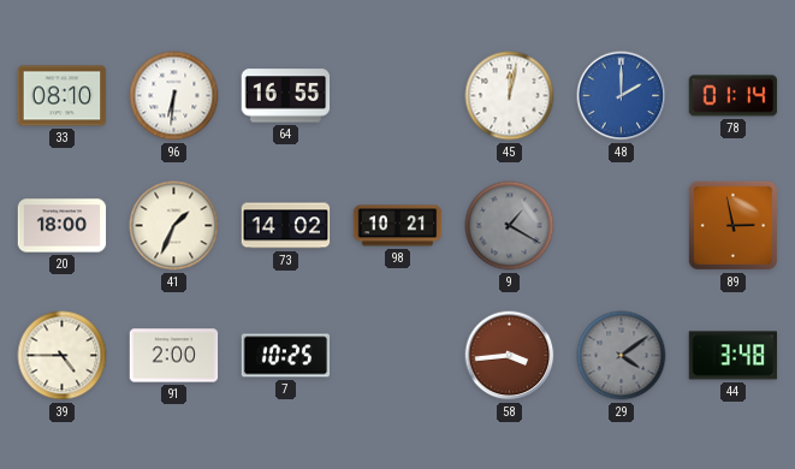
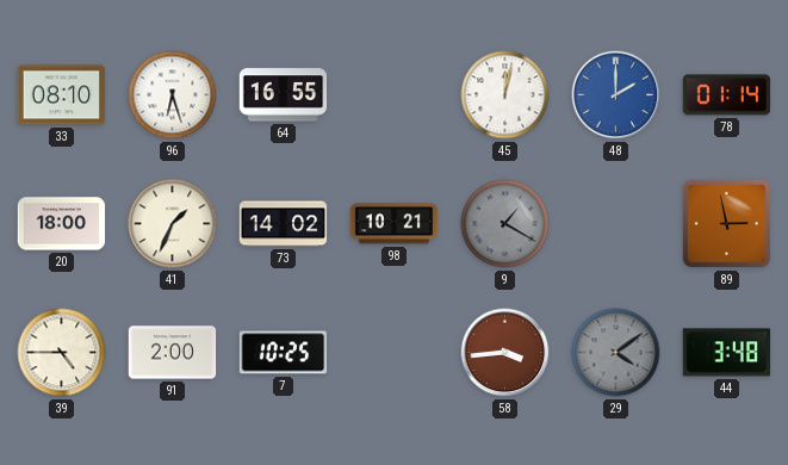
96: 6:31 -> 6:27 (173, 95)
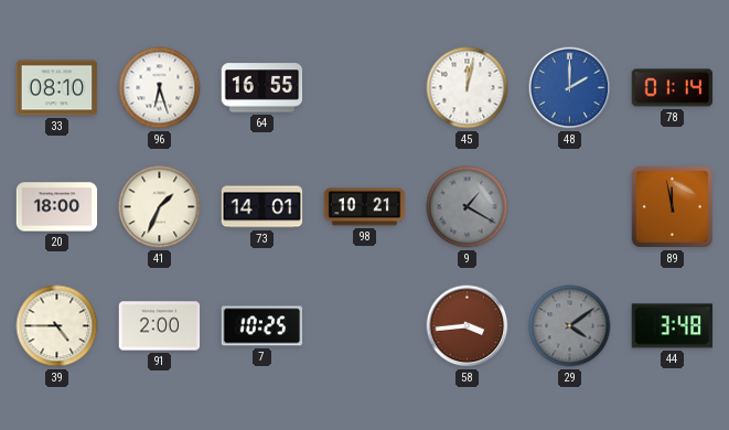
73: 14:02 -> 14:01 (262, 207)
89: 2:58 -> 11:58 (672, 206)
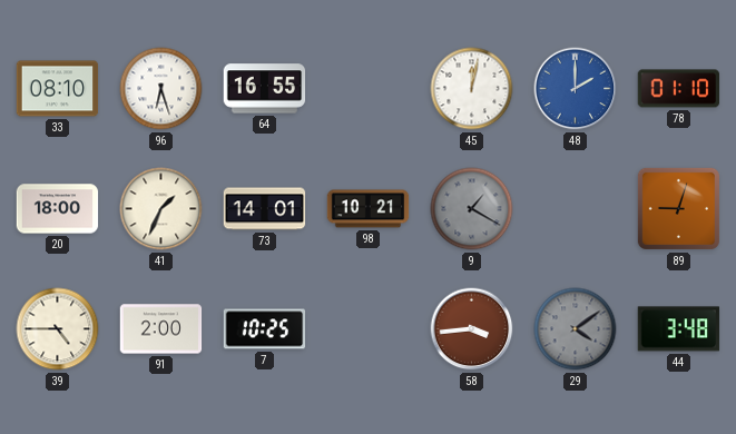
78: 01:14 -> 01:10 (679, 89)
89: 11:58 -> 9:03 (678, 208)
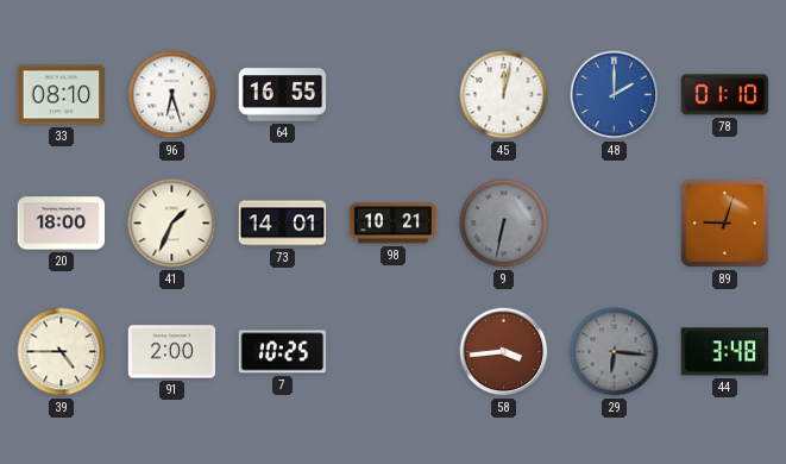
9: 1:20 -> 6:32 (504, 224)
29: 4:09 -> 6:16 (615, 352)
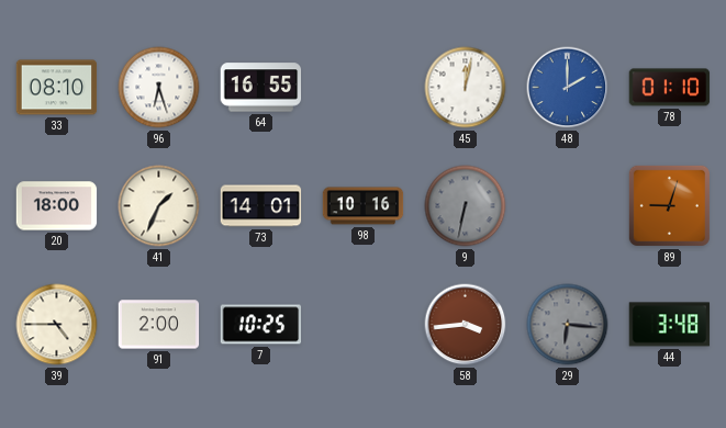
98: 10:21 -> 10:16 (364, 206)
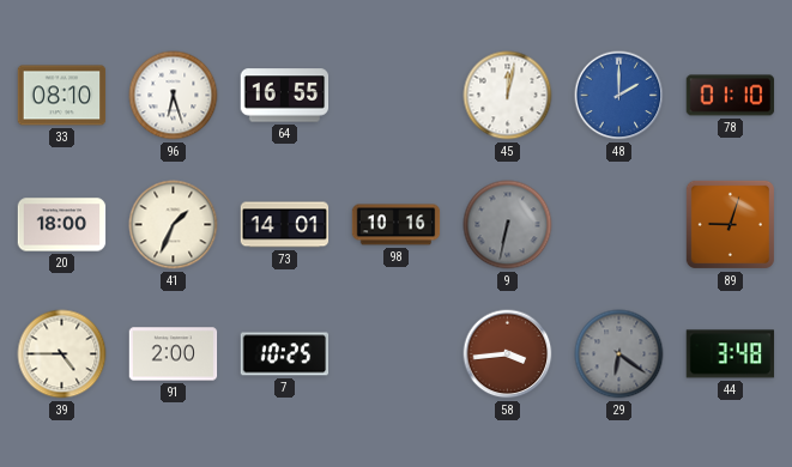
29: 6:16 -> 6:21 (619, 354)
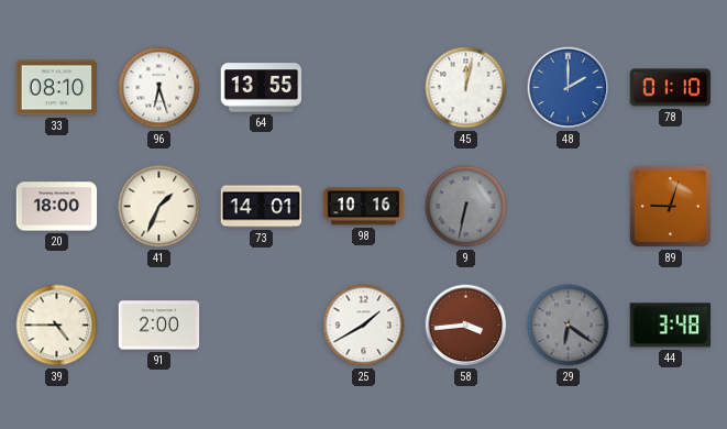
64: 16:55 -> 13:55 (262, 88)
7: 10:25 -> none (285, 354)
25: none -> 1:40 (364, 326)
